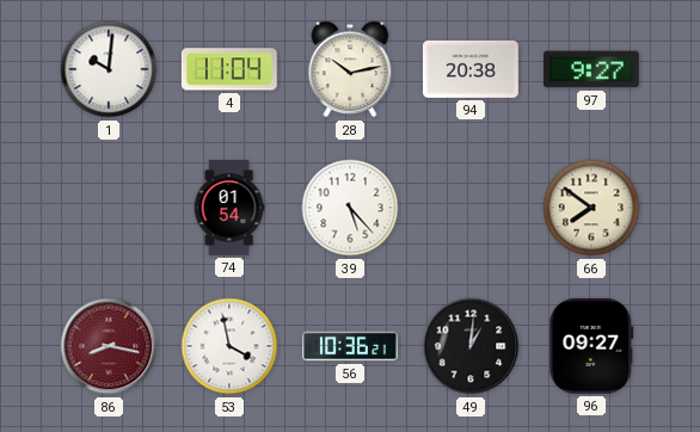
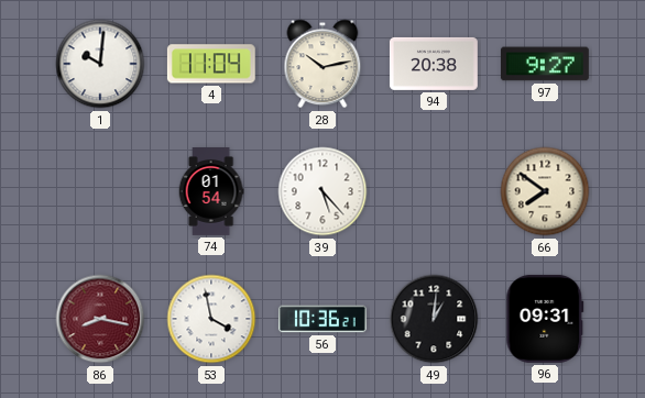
96: 09:27 -> 09:31 (545, 319)
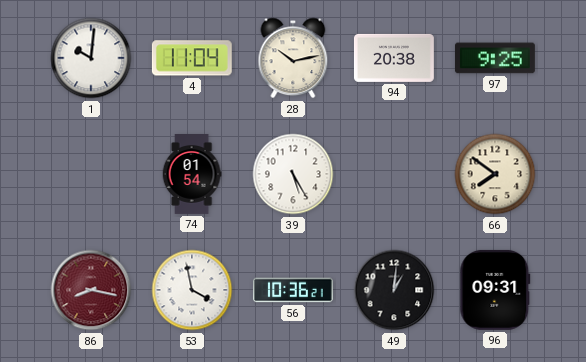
97: 9:27 -> 9:25 (495, 58)
39: 5:23 -> 5:25 (293, 174)
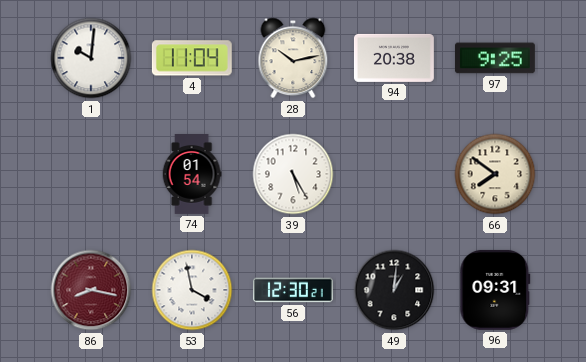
56: 10:36 -> 12:30 (293, 290)
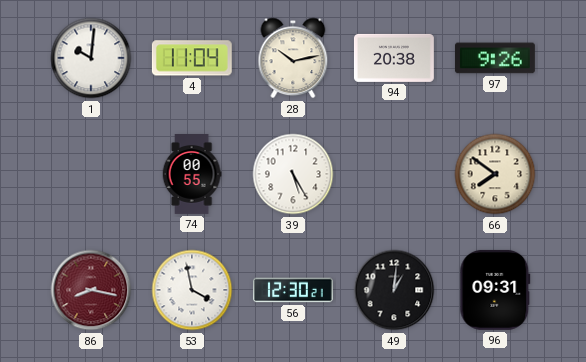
97: 9:25 -> 9:26 (495, 58)
74: 01:54 -> 00:55 (192, 175)
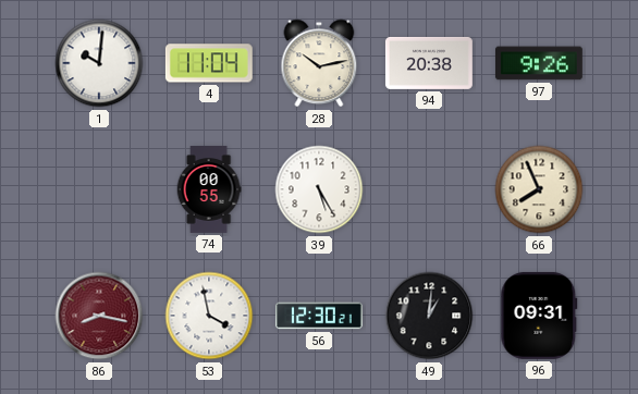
66: 7:51 -> 7:56 (539, 189)
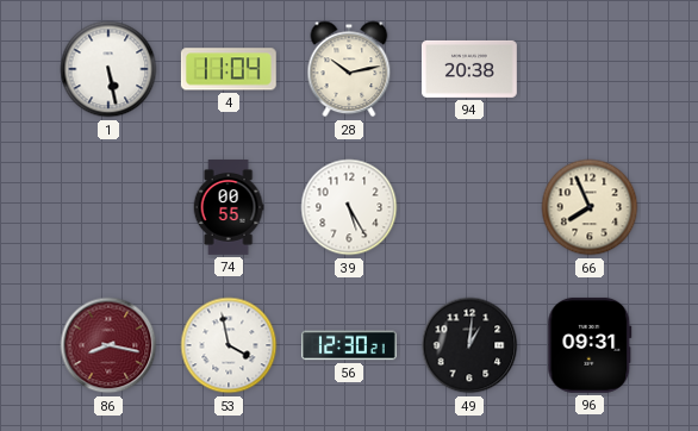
1: 10:01 -> 5:28 (108, 69)
97: 9:26 -> none (539, 63)
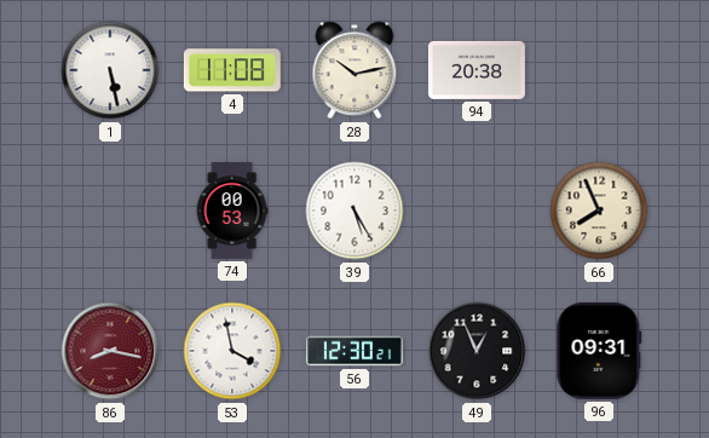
4: 11:04 -> 11:08 (232, 70)
74: 00:55 -> 00:53 (232, 212)
49: 1:01 -> 12:56 (477, 351)
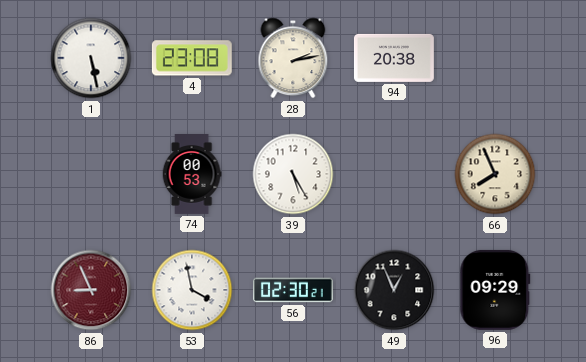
4: 11:08 -> 23:08 (192, 58)
28: 10:13 -> 2:13 (293, 58)
86: 8:17 -> 8:56 (91, 290)
56: 12:30 -> 02:30 (293, 290)
96: 09:31 -> 09:29 (495, 290)
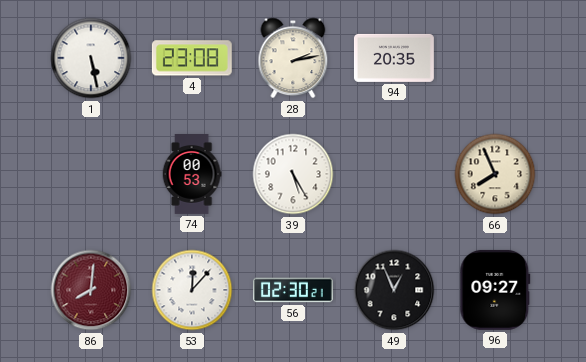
94: 20:38 -> 20:35 (394, 58)
86: 8:56 -> 8:01 (91, 290)
53: 3:58 -> 12:07 (192, 290)
96: 09:29 -> 09:27 (495, 290)
